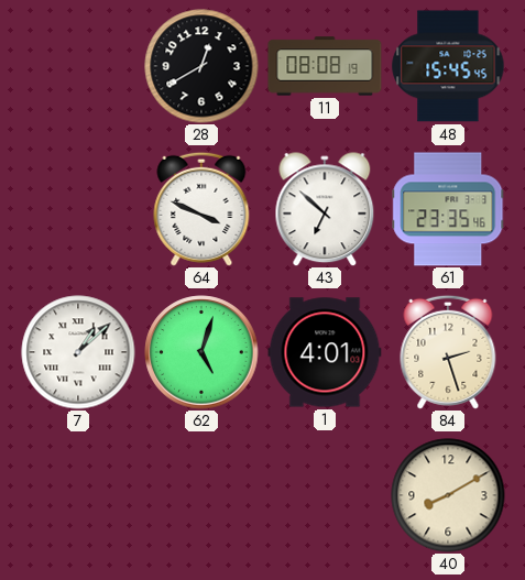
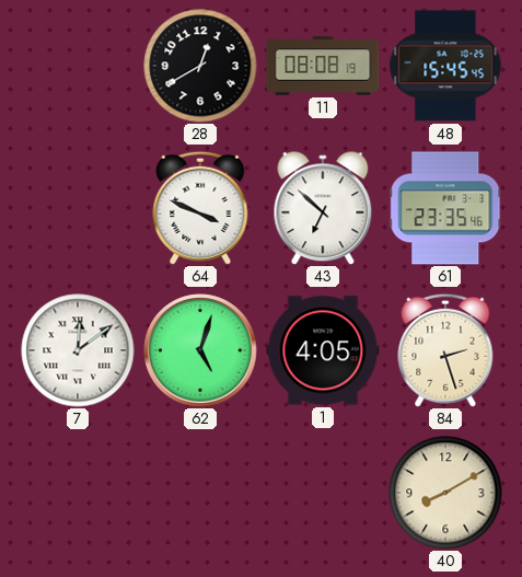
7: 1:08 -> 12:09 (78, 350)
1: 4:01 -> 4:05 (323, 350)
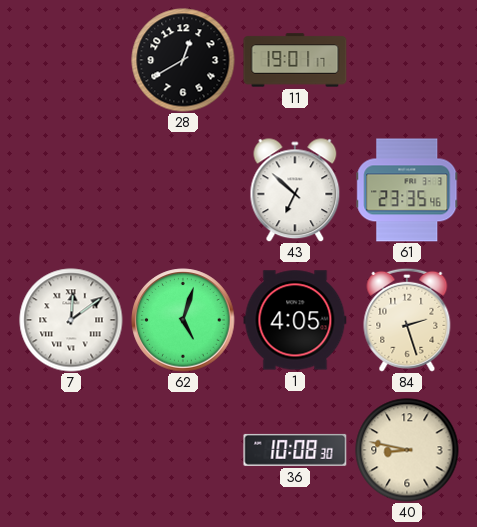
11: 08:08 -> 19:01 (295, 60)
48: 15:45 -> none (445, 66)
64: 3:49 -> none (200, 208)
36: none -> 10:08 (295, 450)
40: 8:10 -> 8:47 (407, 450)
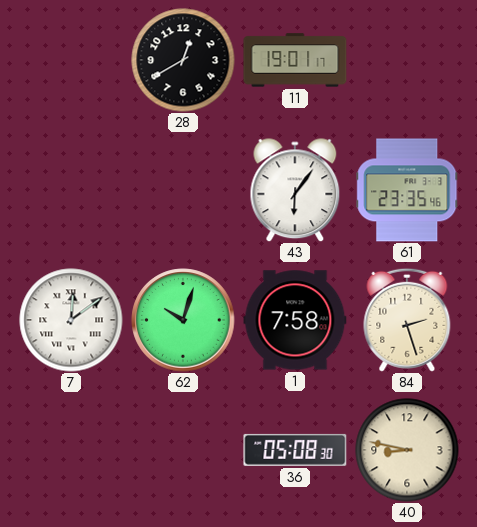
43: 6:52 -> 6:06 (295, 190)
62: 5:03 -> 10:03 (183, 320)
1: 4:05 -> 7:58 (295, 320)
36: 10:08 -> 05:08 (295, 450)
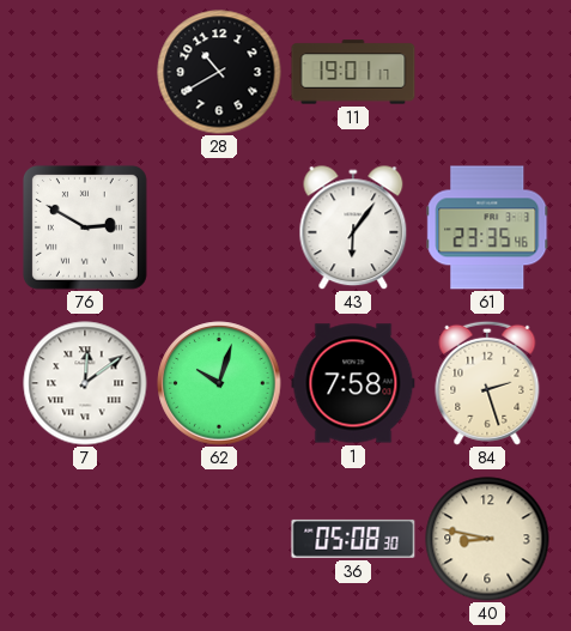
28: 12:40 -> 10:40 (219, 72)
76: none -> 2:50 (85, 227)
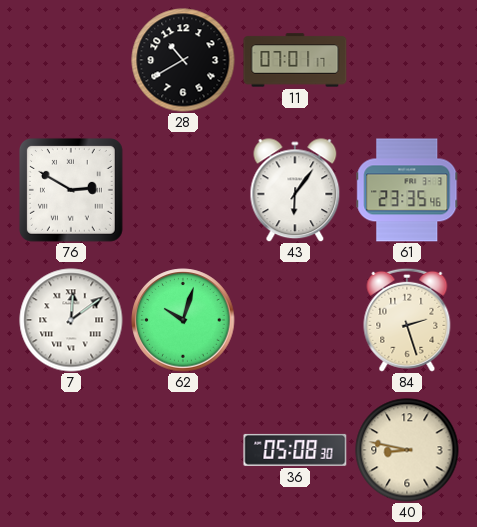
11: 19:01 -> 07:01 (295, 60)
1: 7:58 -> none (353, 383)
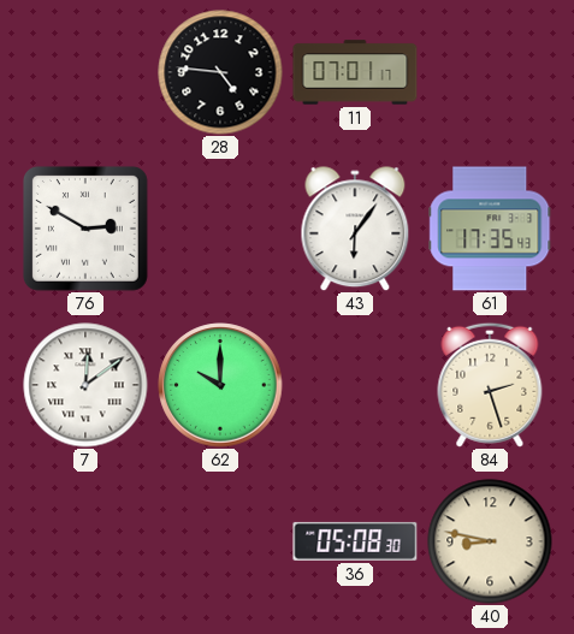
28: 10:40 -> 4:46 (220, 72)
61: 23:35 -> 17:35 (490, 229)
62: 10:03 -> 10:00 (220, 385)
